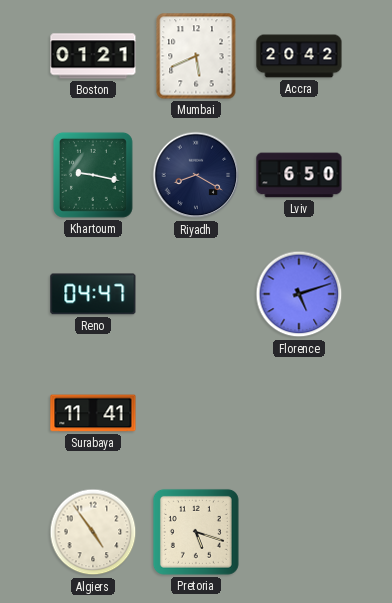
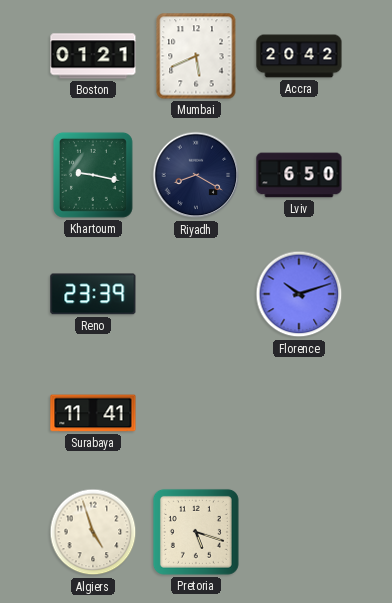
Reno: 04:47 -> 23:39 (93, 294)
Florence: 5:12 -> 10:12 (299, 294)
Algiers: 4:54 -> 4:57 (93, 532)
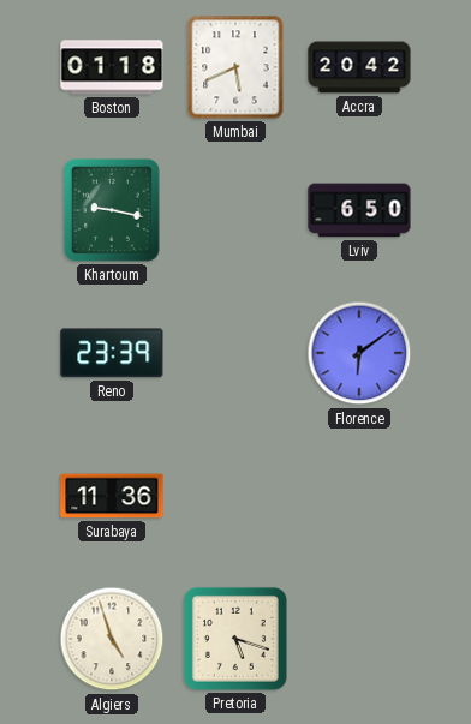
Boston: 01:21 -> 01:18 (112, 67)
Riyadh: 8:20 -> none (196, 175)
Florence: 10:12 -> 6:09 (359, 353)
Surabaya: 11:41 -> 11:36 (112, 496)
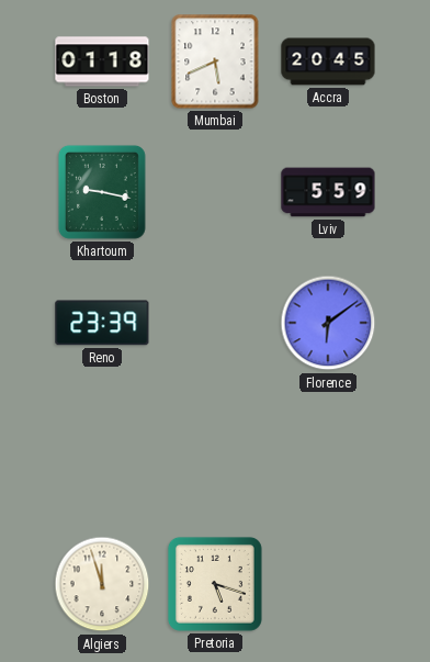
Accra: 20:42 -> 20:45 (328, 61)
Lviv: 6:50 -> 5:59 (328, 192)
Surabaya: 11:36 -> none (112, 496)
Algiers: 4:57 -> 11:57 (102, 584)
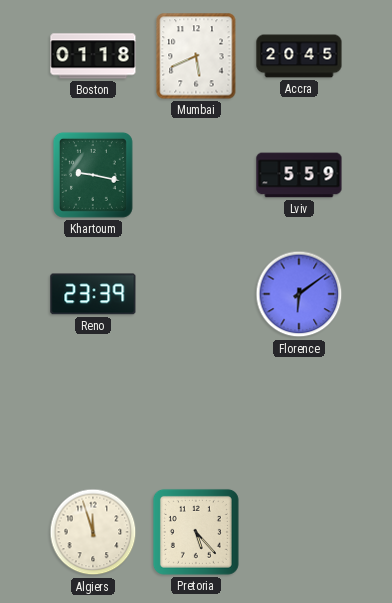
Pretoria: 5:18 -> 5:23 (196, 532)
